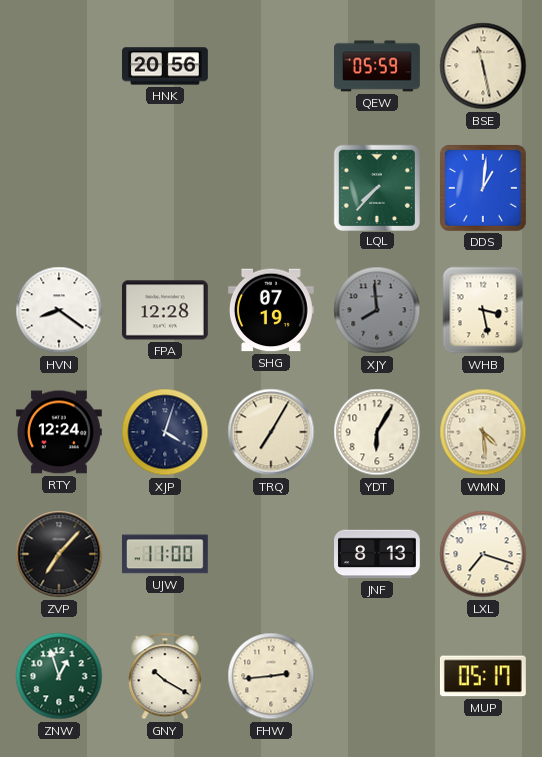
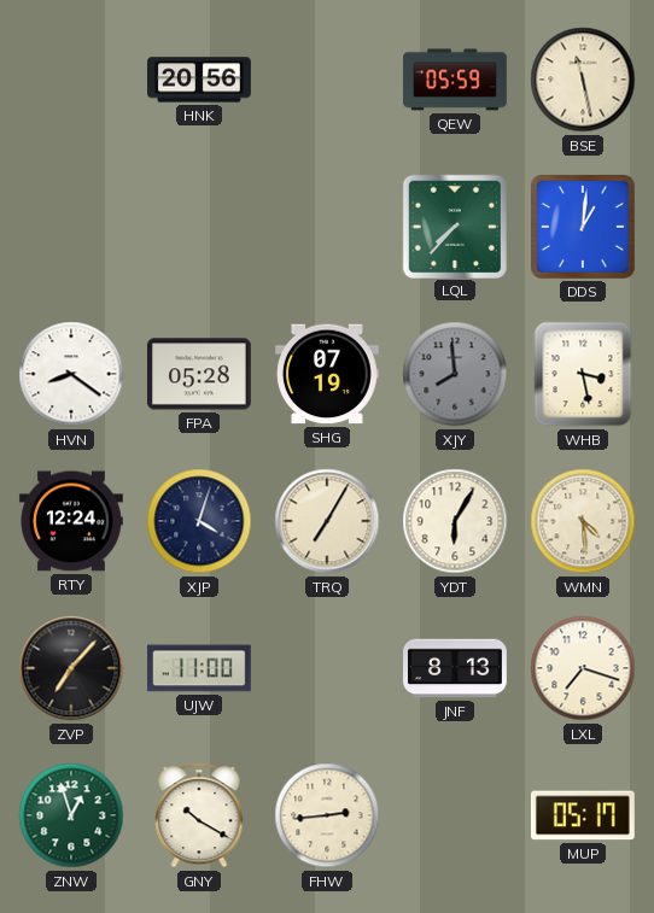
FPA: 12:28 -> 05:28 (199, 374)
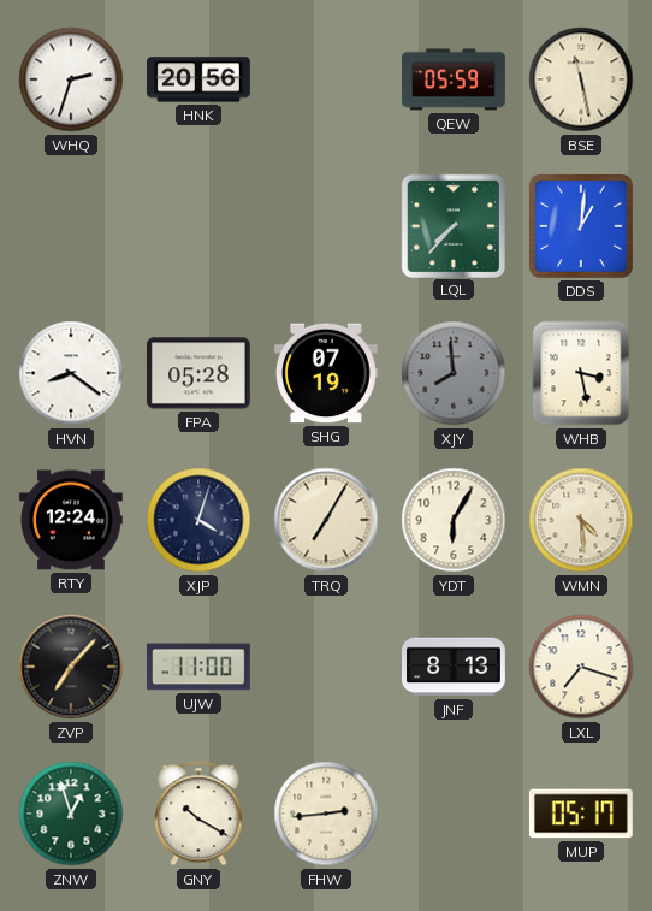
WHQ: none -> 2:33 (71, 79)
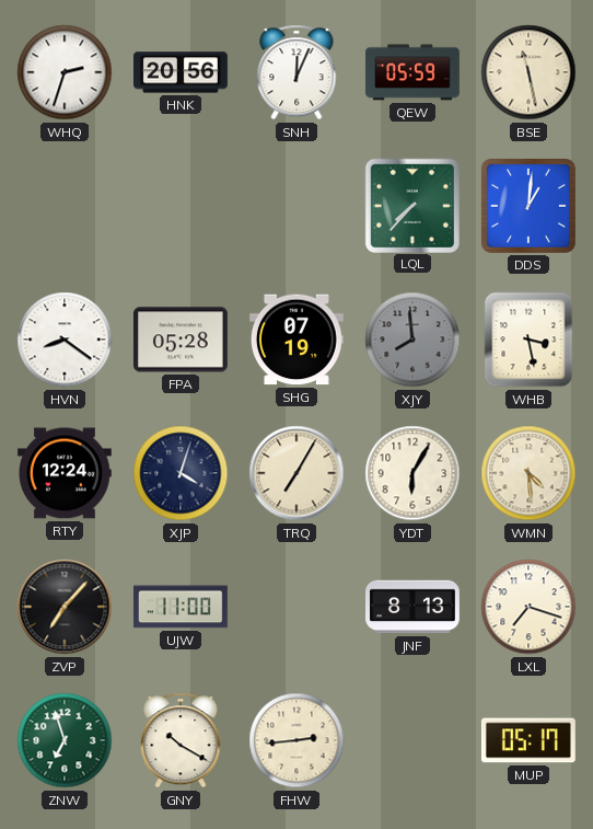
SNH: none -> 12:04 (296, 72)
ZNW: 12:57 -> 6:57 (65, 740)
